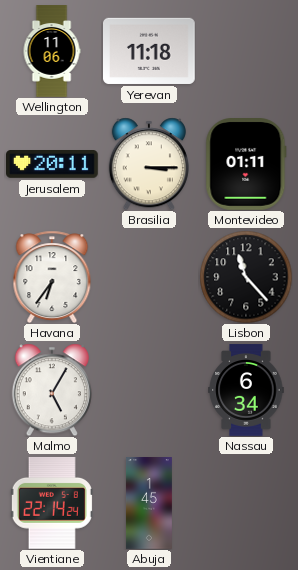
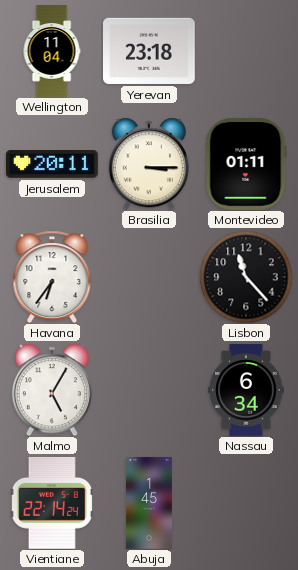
Wellington: 11:06 -> 11:04 (52, 51)
Yerevan: 11:18 -> 23:18 (150, 51)
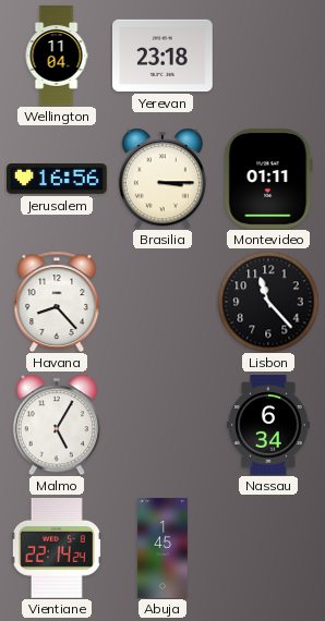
Jerusalem: 20:11 -> 16:56 (58, 180)
Havana: 6:36 -> 8:23 (57, 302)
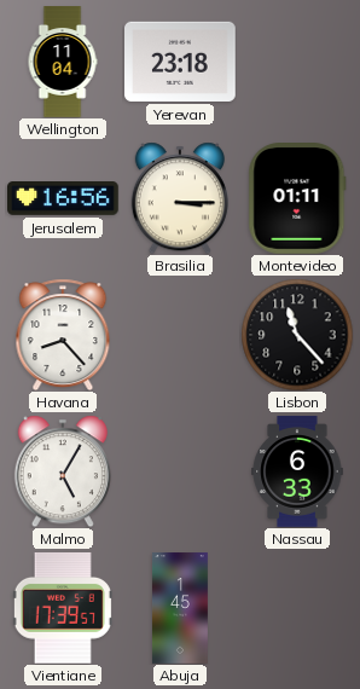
Nassau: 6:34 -> 6:33 (297, 471)
Vientiane: 22:14 -> 17:39 (63, 608)
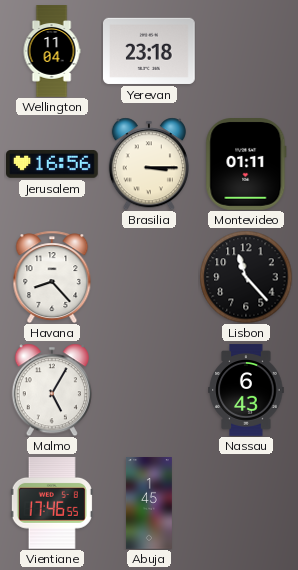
Nassau: 6:33 -> 6:43 (246, 390)
Vientiane: 17:39 -> 17:46 (52, 503)
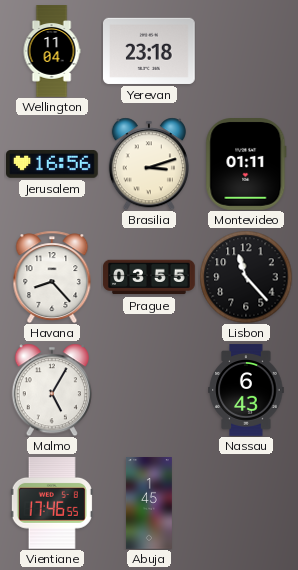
Brasilia: 3:15 -> 3:12 (149, 164)
Prague: none -> 03:55 (149, 277)
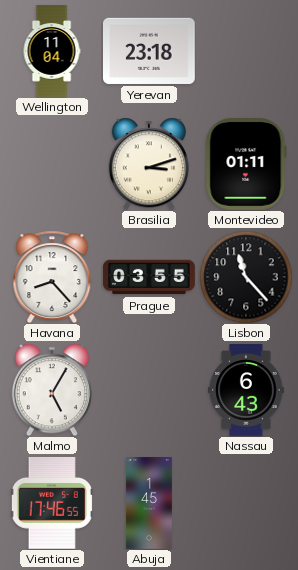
Jerusalem: 16:56 -> none (53, 165)
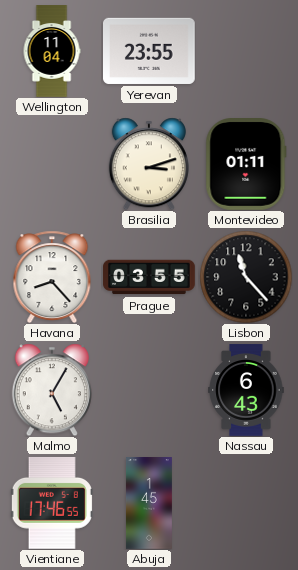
Yerevan: 23:18 -> 23:55 (150, 51)
